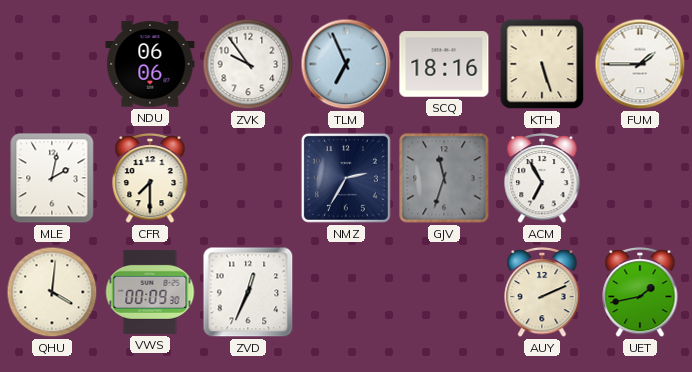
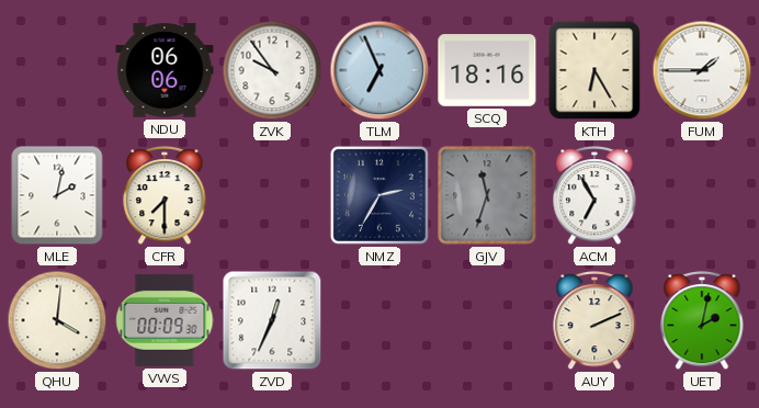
KTH: 5:27 -> 6:25 (594, 70)
UET: 1:43 -> 2:02 (702, 321)
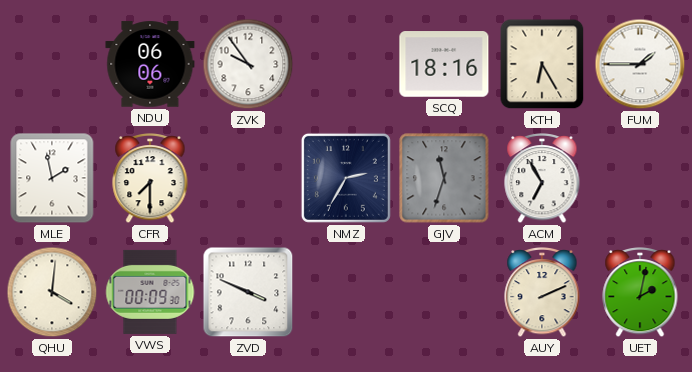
TLM: 6:56 -> none (379, 70)
MLE: 2:02 -> 1:58 (52, 178)
ZVD: 12:34 -> 3:49 (248, 292)
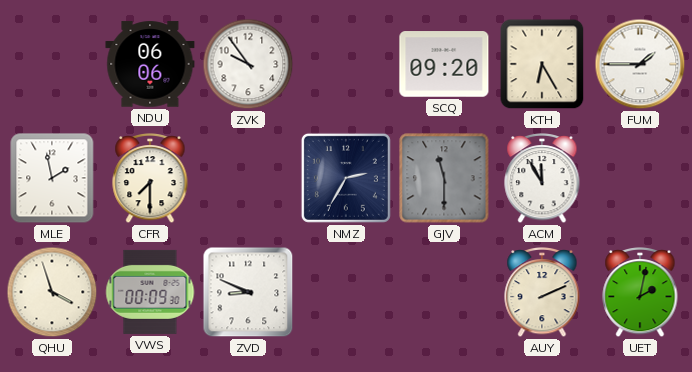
SCQ: 18:16 -> 09:20 (444, 64)
GJV: 11:33 -> 11:30 (444, 178)
ACM: 6:55 -> 11:55 (542, 179)
QHU: 4:01 -> 3:57 (52, 292)
ZVD: 3:49 -> 8:49 (248, 292)
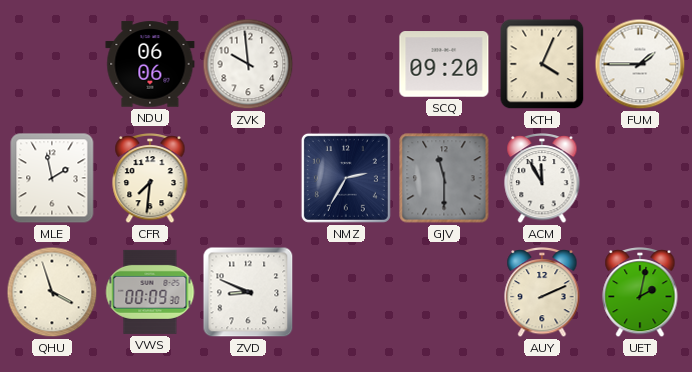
ZVK: 9:54 -> 9:59 (248, 64)
KTH: 6:25 -> 4:04 (542, 64)
CFR: 7:30 -> 7:31 (150, 179)
